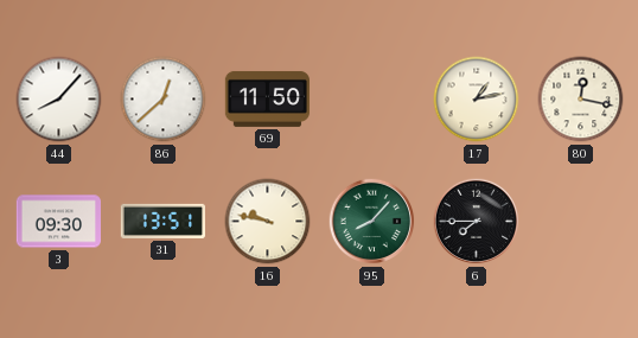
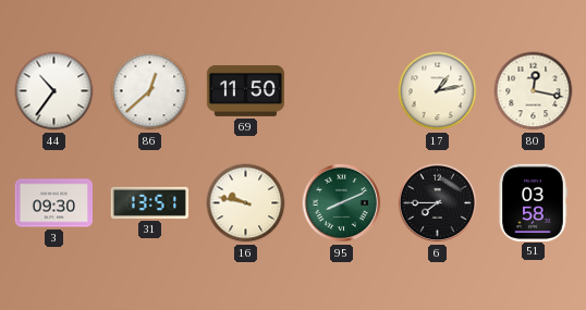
44: 8:07 -> 10:36 (54, 91)
95: 8:07 -> 8:11 (342, 203)
51: none -> 03:58 (533, 202)
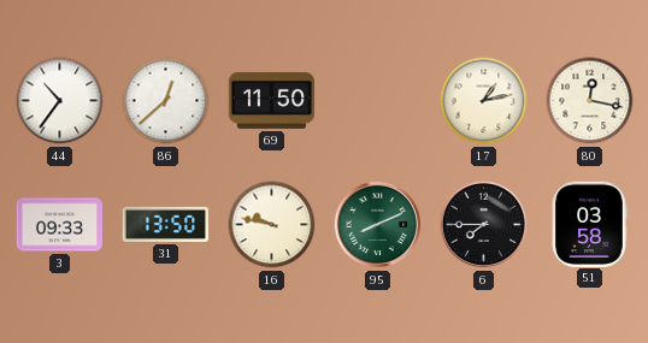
3: 09:30 -> 09:33 (59, 225)
31: 13:51 -> 13:50 (165, 224)
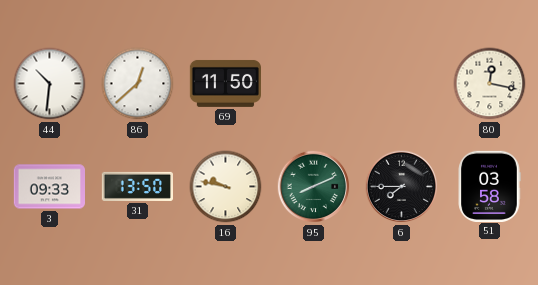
44: 10:36 -> 10:31 (50, 84)
17: 1:13 -> none (484, 101)
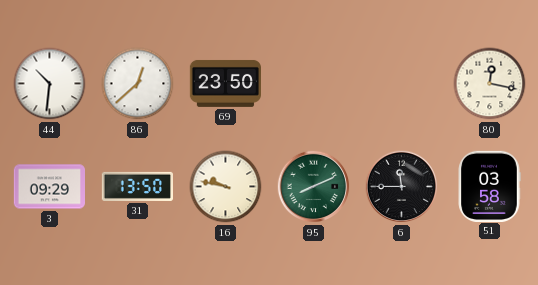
69: 11:50 -> 23:50 (225, 83)
3: 09:33 -> 09:29 (49, 187)
6: 7:45 -> 11:45 (402, 187)
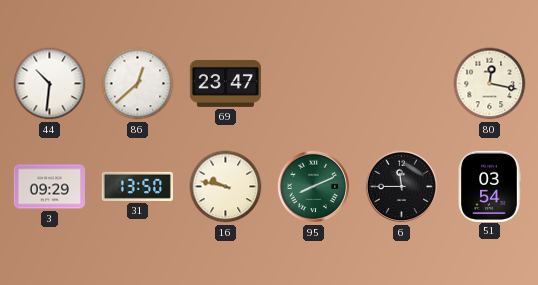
69: 23:50 -> 23:47 (225, 83)
51: 03:58 -> 03:54 (489, 186)
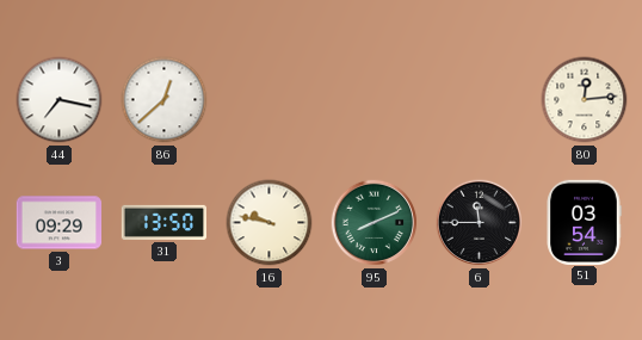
44: 10:31 -> 7:17 (60, 100)
69: 23:47 -> none (225, 83)
80: 12:17 -> 12:14 (585, 100)
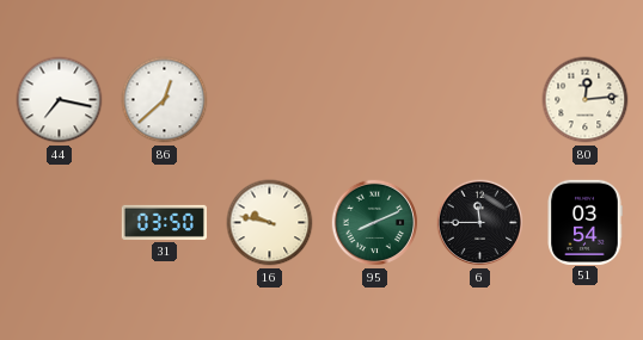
3: 09:29 -> none (58, 223)
31: 13:50 -> 03:50 (164, 222)
